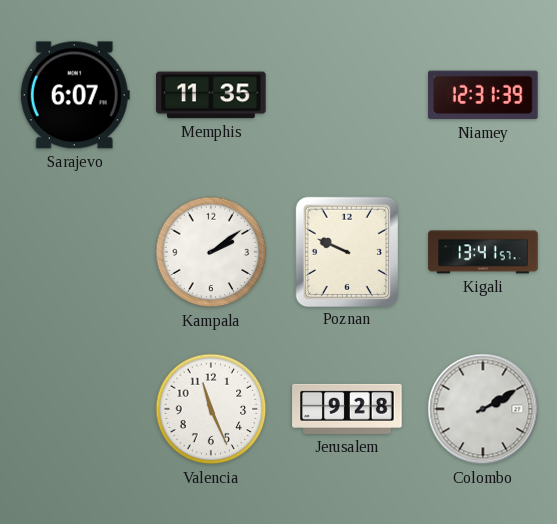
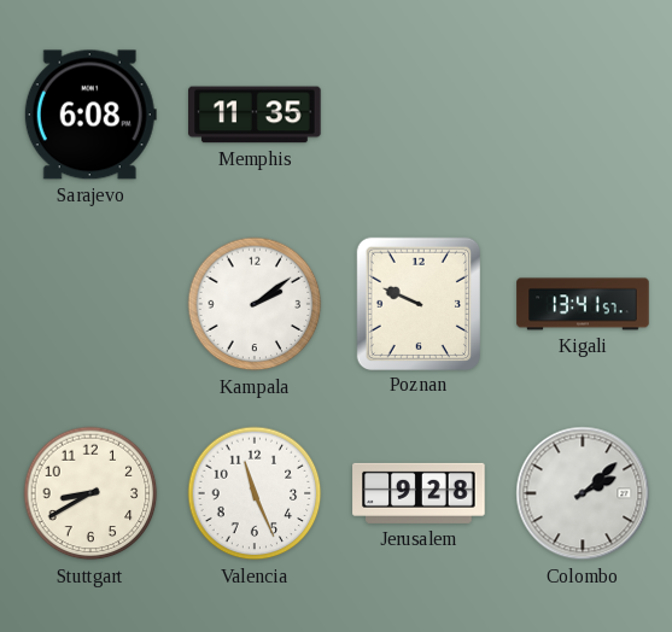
Sarajevo: 6:07 -> 6:08 (90, 115)
Niamey: 12:31 -> none (483, 95)
Stuttgart: none -> 8:40 (90, 493)
Colombo: 2:10 -> 2:08 (583, 493)
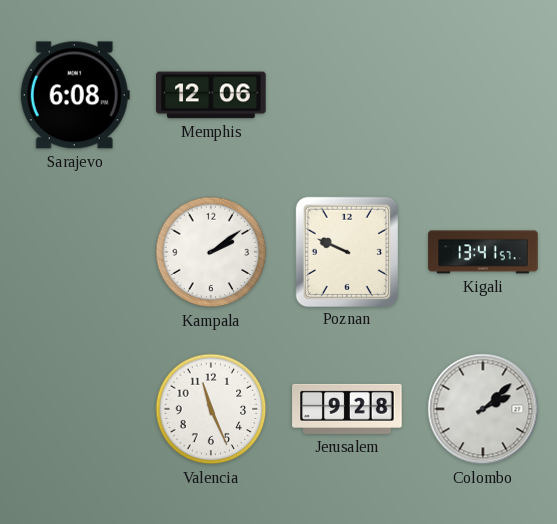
Memphis: 11:35 -> 12:06 (211, 95)
Stuttgart: 8:40 -> none (90, 493)
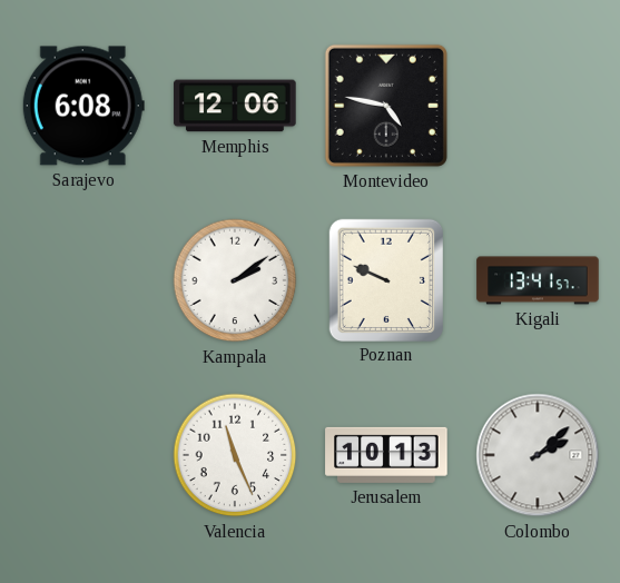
Montevideo: none -> 4:47 (386, 106)
Jerusalem: 9:28 -> 10:13 (386, 455)
